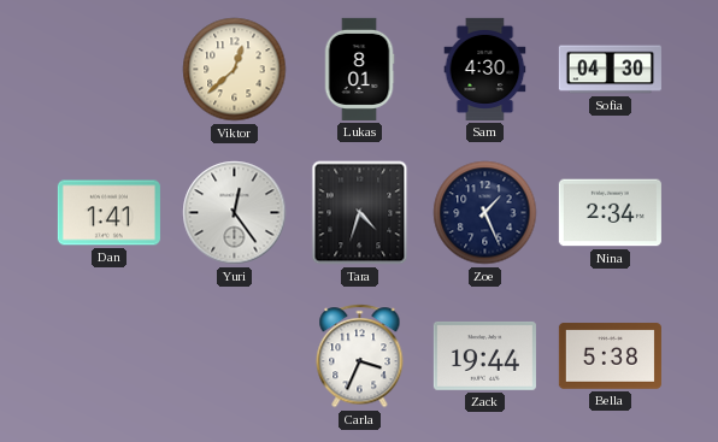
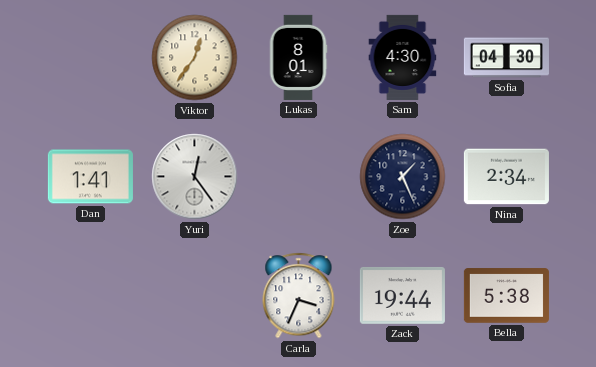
Viktor: 12:38 -> 12:36 (195, 58)
Tara: 4:33 -> none (360, 213)
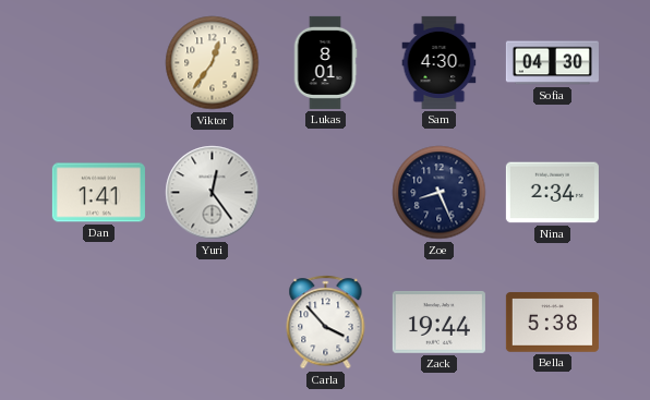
Zoe: 1:26 -> 8:26 (440, 193)
Carla: 3:34 -> 3:53 (326, 323)
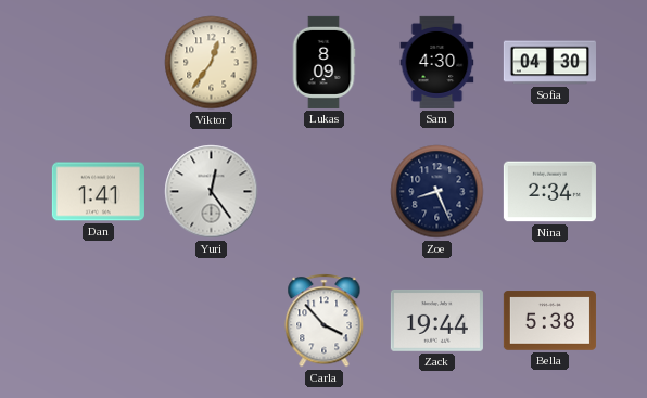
Lukas: 8:01 -> 8:09 (323, 62)
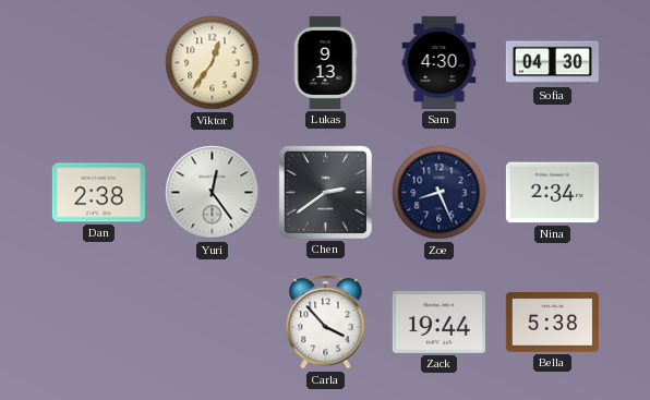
Lukas: 8:09 -> 9:13 (325, 62)
Dan: 1:41 -> 2:38 (98, 193)
Chen: none -> 2:39 (325, 192)
